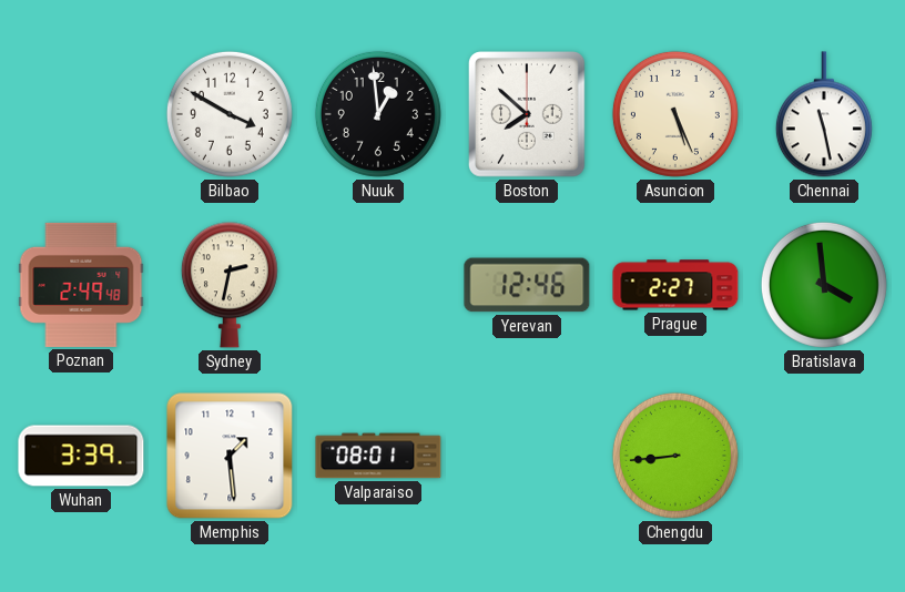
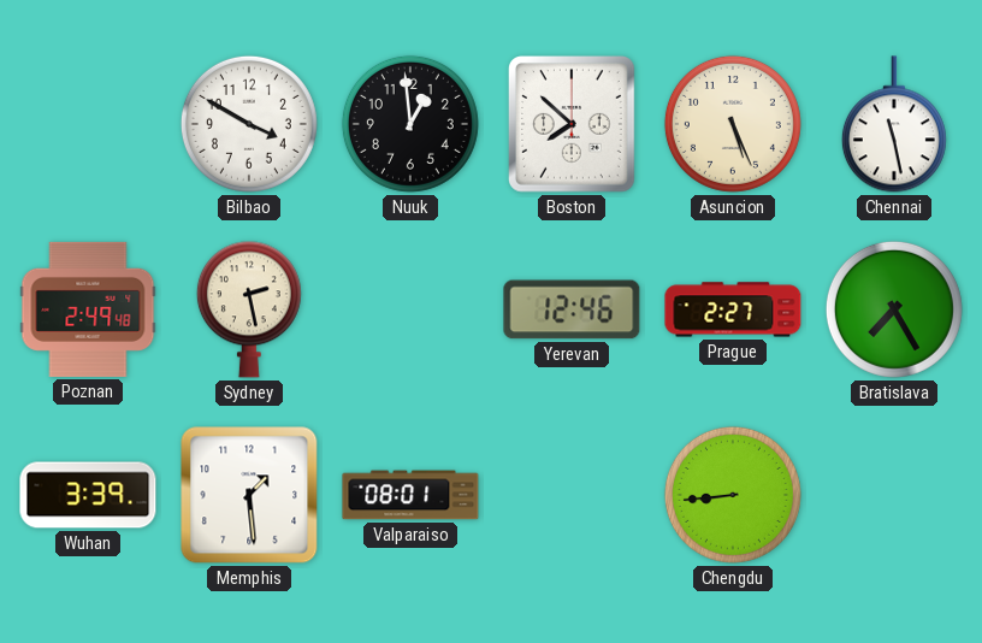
Sydney: 2:32 -> 2:28 (249, 309)
Bratislava: 3:59 -> 7:25 (894, 309)
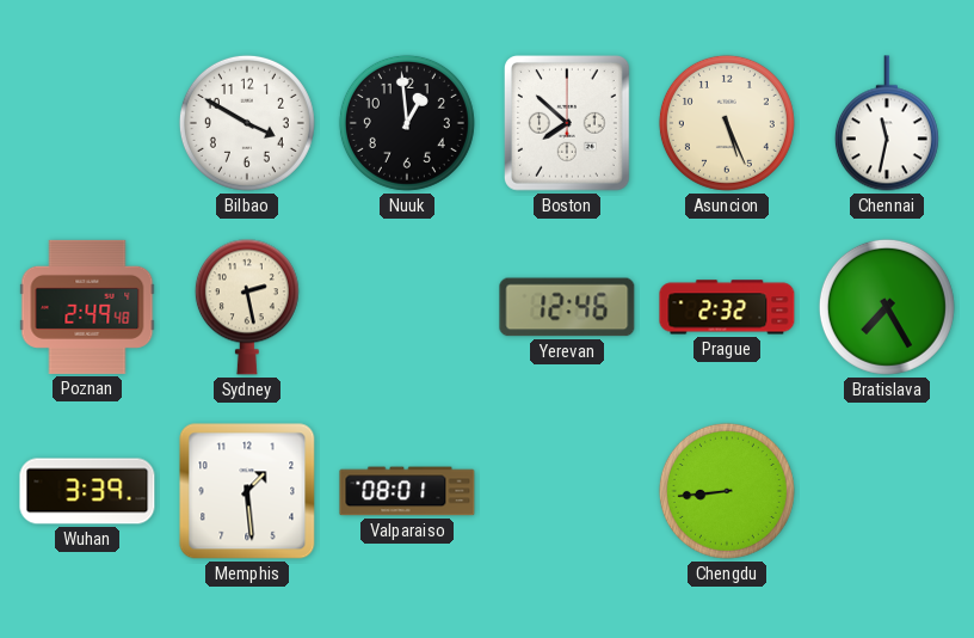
Chennai: 11:28 -> 11:32 (887, 123)
Prague: 2:27 -> 2:32 (727, 307)
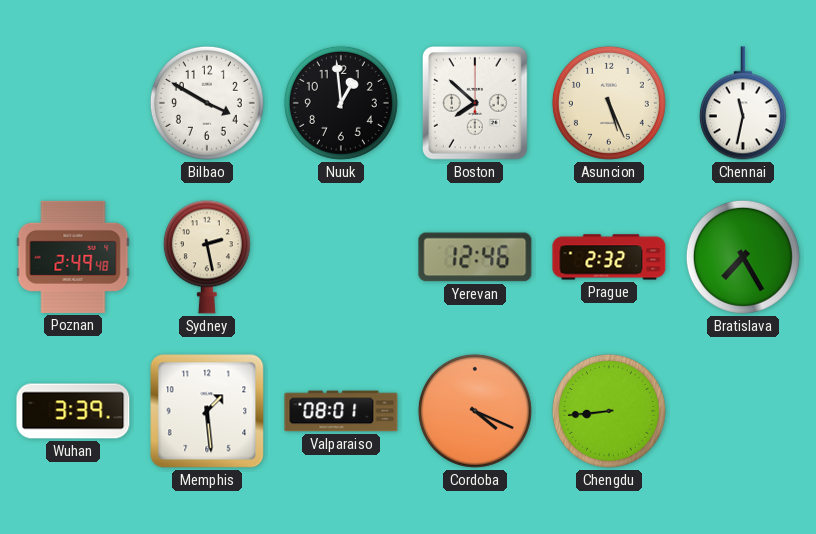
Cordoba: none -> 4:19 (475, 411)
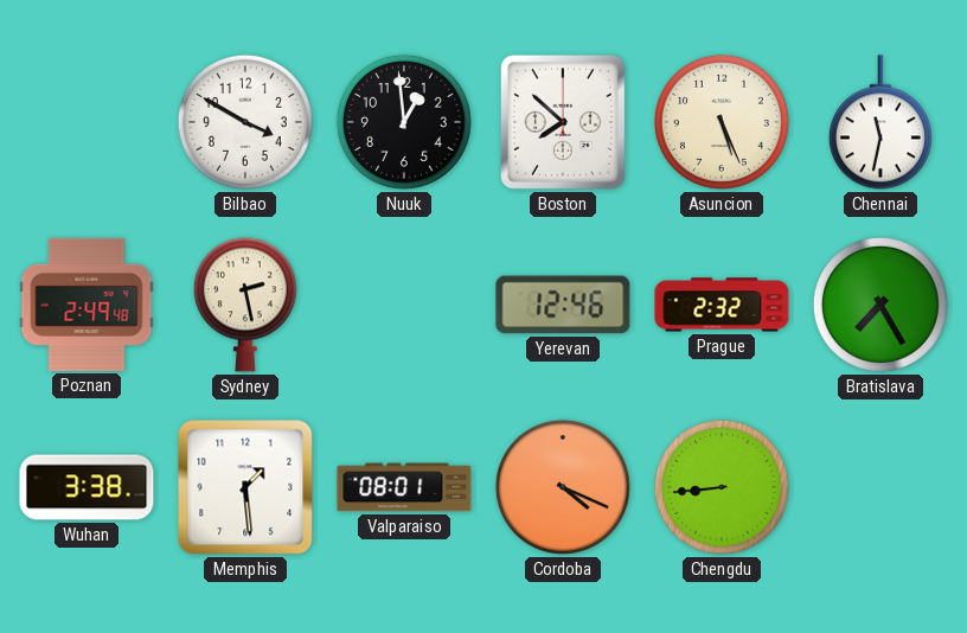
Wuhan: 3:39 -> 3:38 (87, 487)
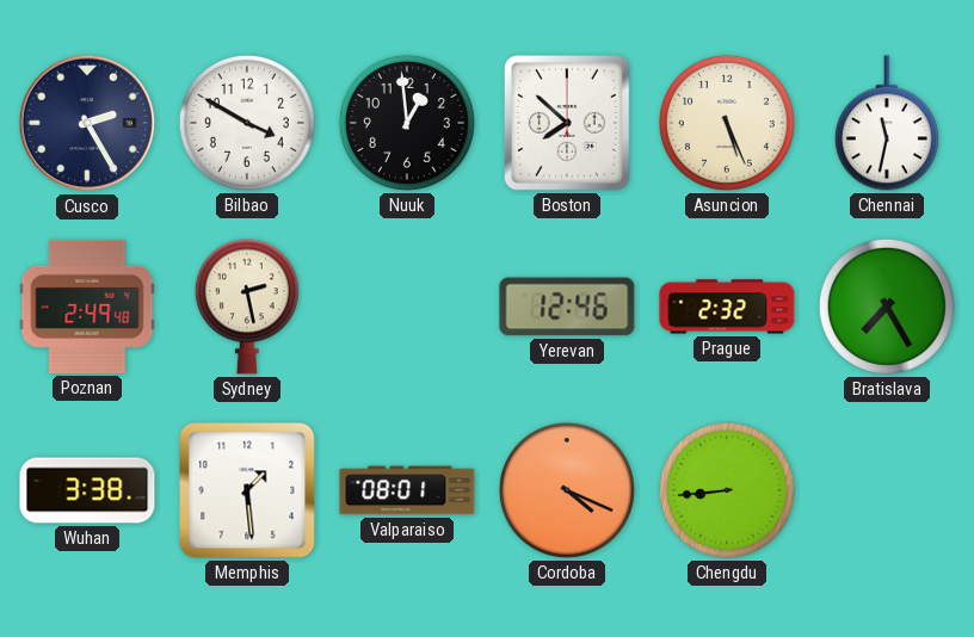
Cusco: none -> 2:25 (87, 123)
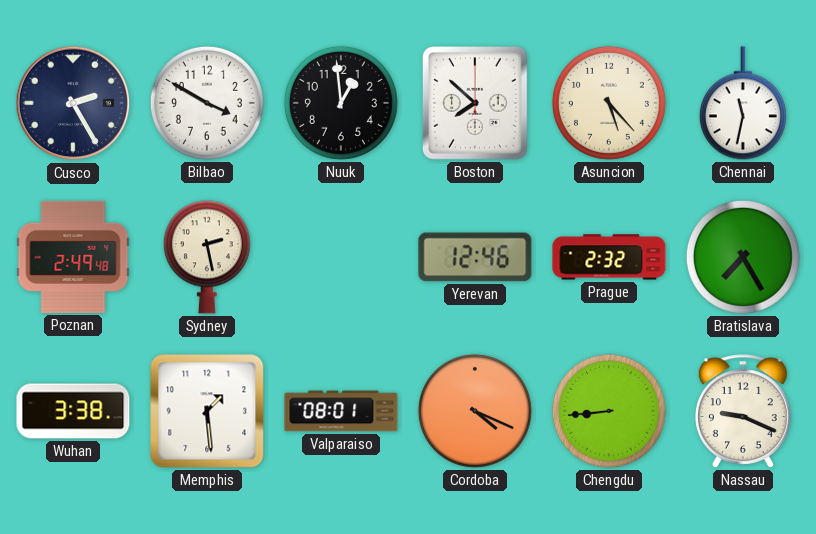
Asuncion: 5:26 -> 5:23 (609, 103)
Nassau: none -> 9:19 (743, 411)
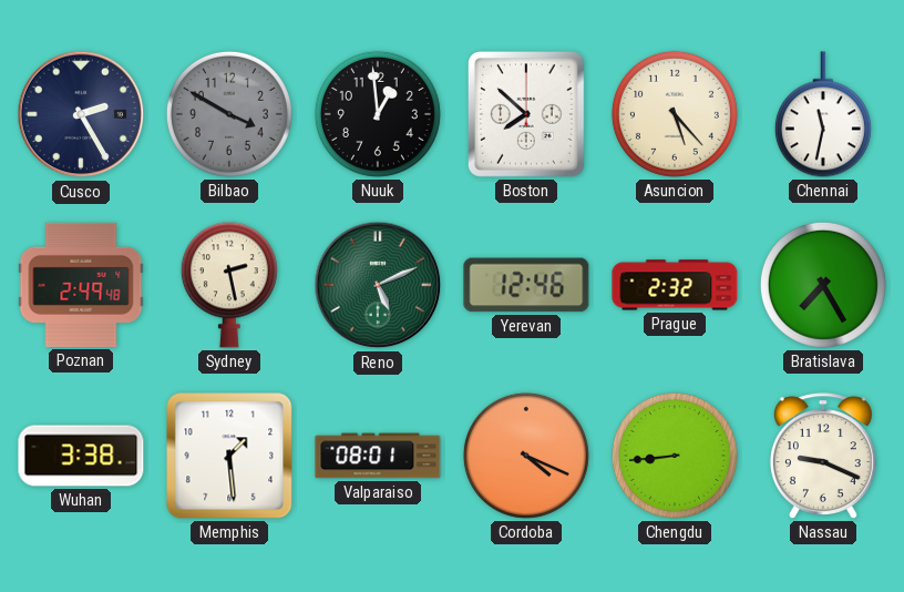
Bilbao dial: white -> grey (229, 114)
Reno: none -> 5:11 (378, 285)
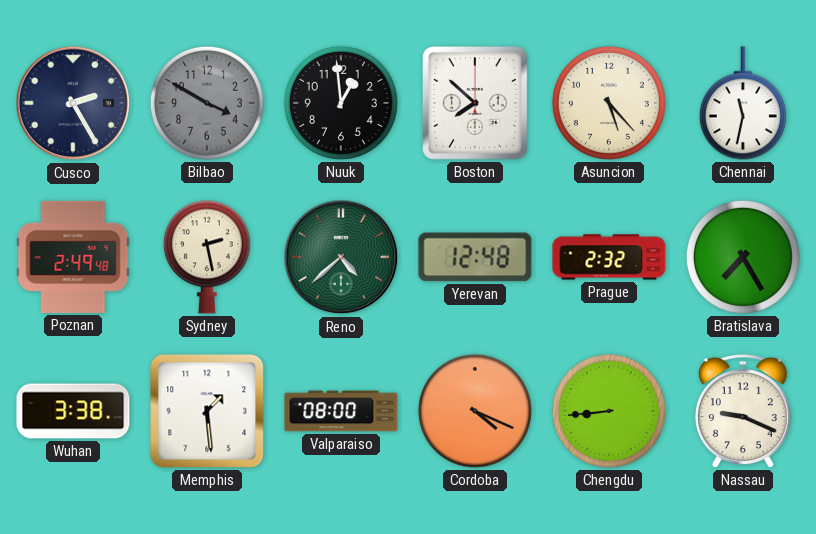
Reno: 5:11 -> 4:38 (341, 257)
Yerevan: 12:46 -> 12:48 (475, 257)
Valparaiso: 08:01 -> 08:00 (341, 411)
